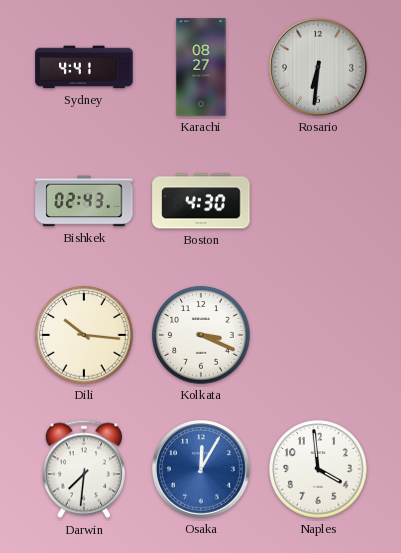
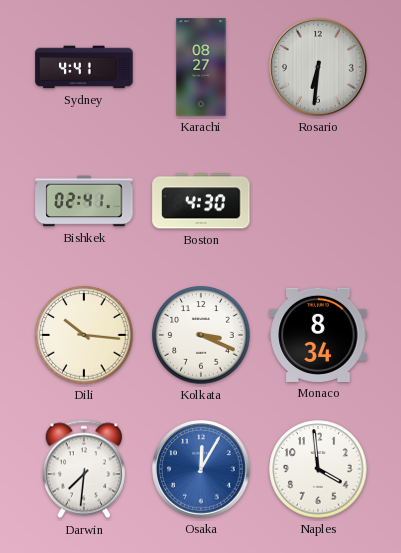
Bishkek: 02:43 -> 02:41 (84, 201)
Monaco: none -> 8:34 (318, 335)
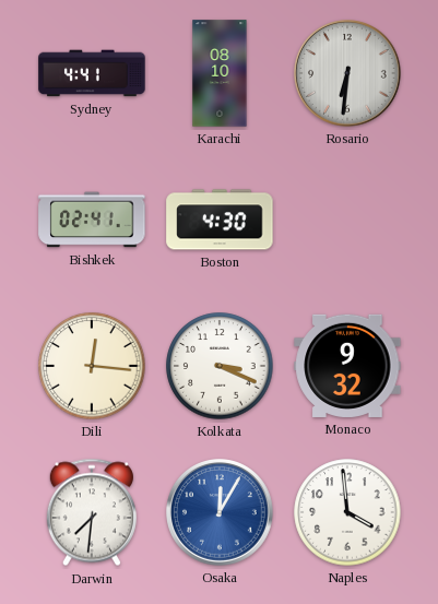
Karachi: 08:27 -> 08:10 (220, 73)
Dili: 10:16 -> 12:16 (92, 366)
Monaco: 8:34 -> 9:32 (347, 366)
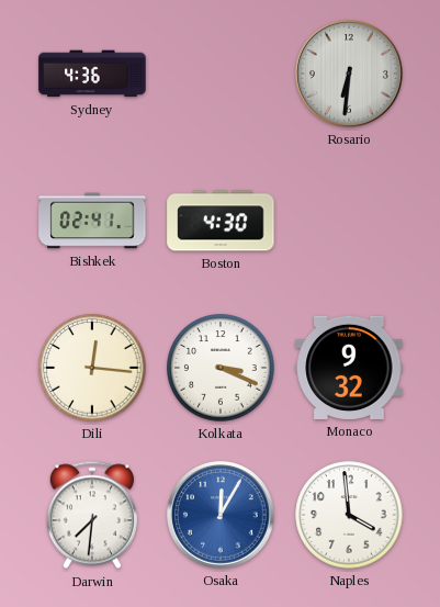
Sydney: 4:41 -> 4:36 (92, 74)
Karachi: 08:10 -> none (220, 73)
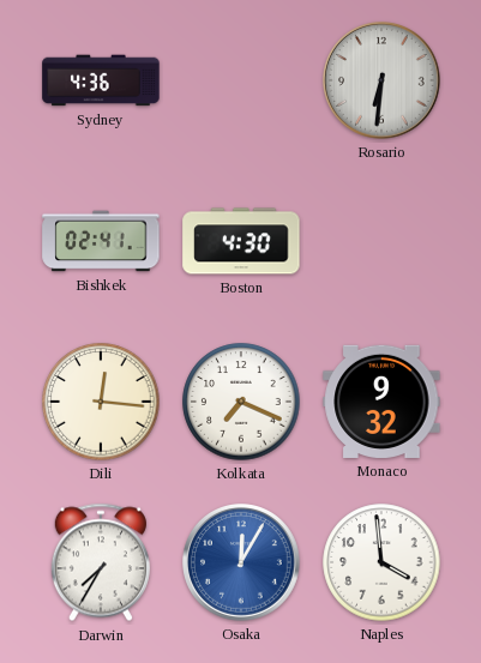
Kolkata: 3:19 -> 7:19 (241, 402)
Darwin: 7:31 -> 7:35 (101, 562)
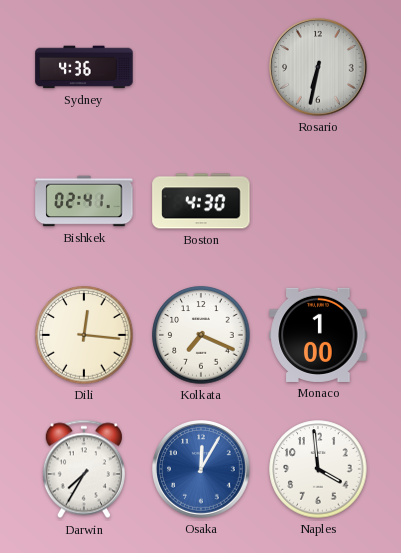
Rosario: 6:31 -> 6:32 (319, 68)
Monaco: 9:32 -> 1:00 (318, 335)
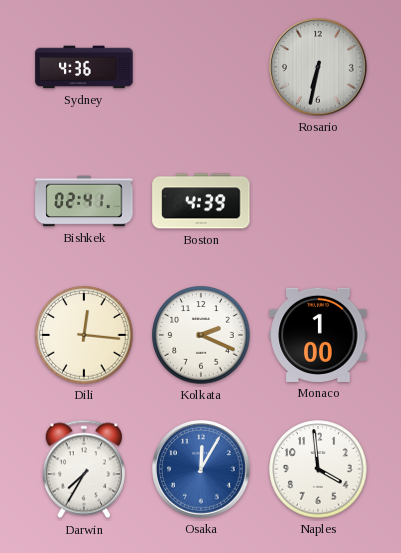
Boston: 4:30 -> 4:39 (201, 201)
Kolkata: 7:19 -> 2:19 (201, 335)
